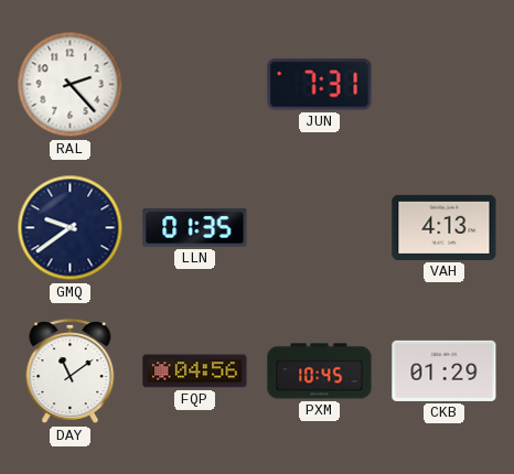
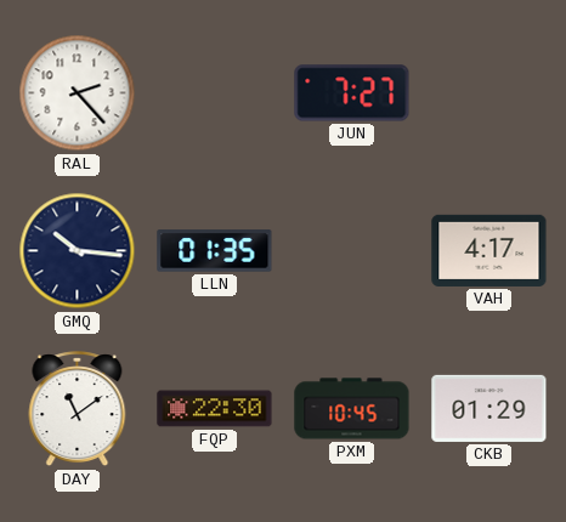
JUN: 7:31 -> 7:27 (352, 93)
GMQ: 9:39 -> 10:16 (78, 251)
VAH: 4:13 -> 4:17 (489, 250)
FQP: 04:56 -> 22:30 (215, 409)
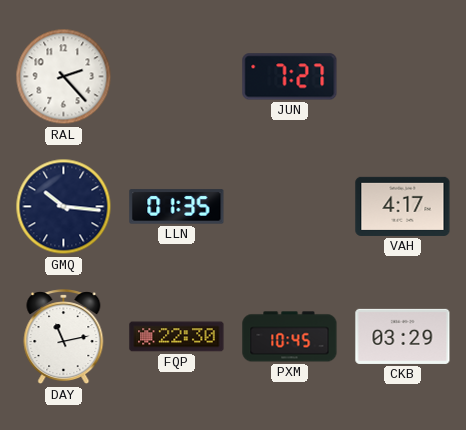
DAY: 11:09 -> 11:13 (64, 337)
CKB: 01:29 -> 03:29 (403, 336)
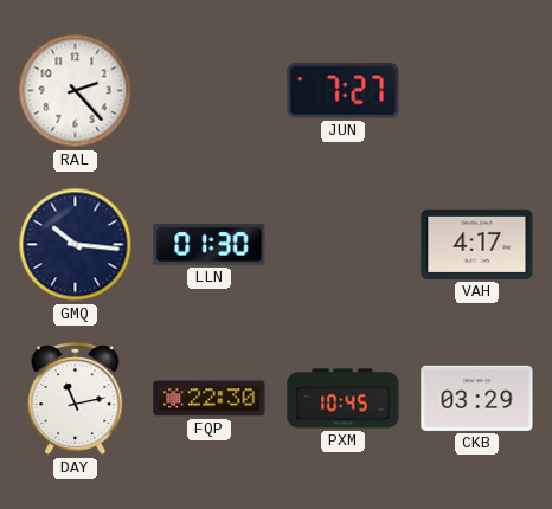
LLN: 01:35 -> 01:30 (210, 245)
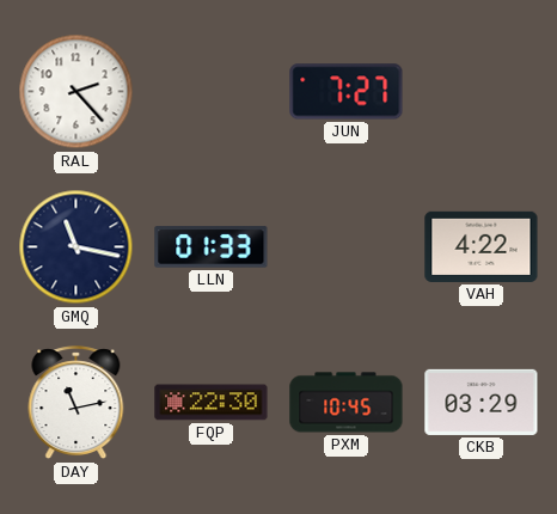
GMQ: 10:16 -> 11:17 (76, 247)
LLN: 01:30 -> 01:33 (212, 247)
VAH: 4:17 -> 4:22 (482, 246)
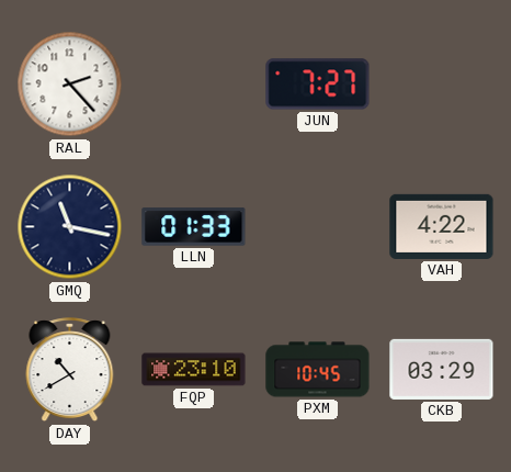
DAY: 11:13 -> 10:40 (70, 370)
FQP: 22:30 -> 23:10 (194, 370)
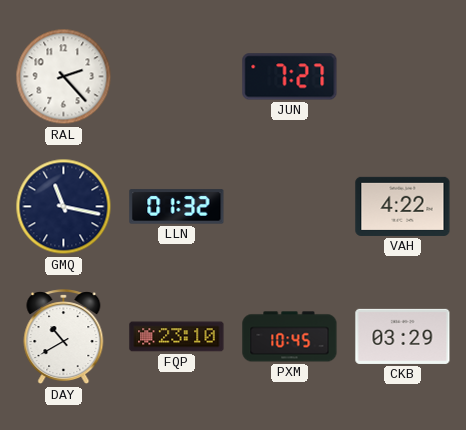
LLN: 01:33 -> 01:32 (177, 207)
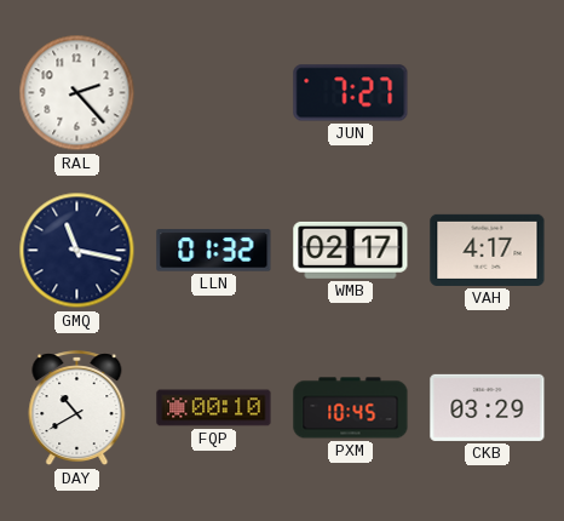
WMB: none -> 02:17 (351, 250)
VAH: 4:22 -> 4:17 (488, 250)
FQP: 23:10 -> 00:10 (214, 408)
